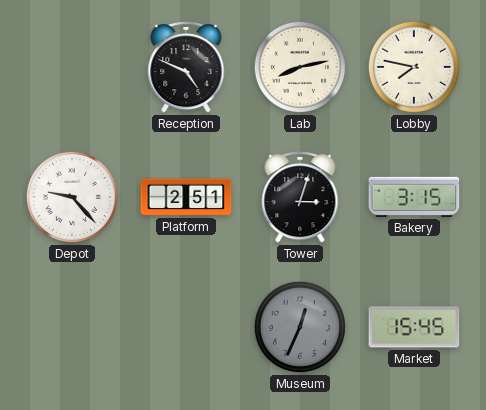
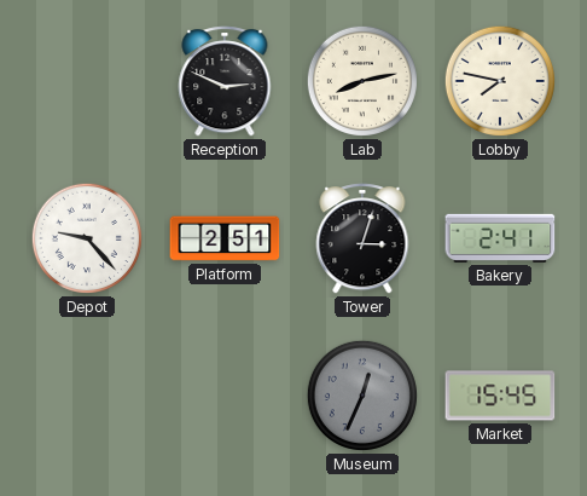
Reception: 4:49 -> 2:49 (225, 81)
Bakery: 3:15 -> 2:41 (500, 238)
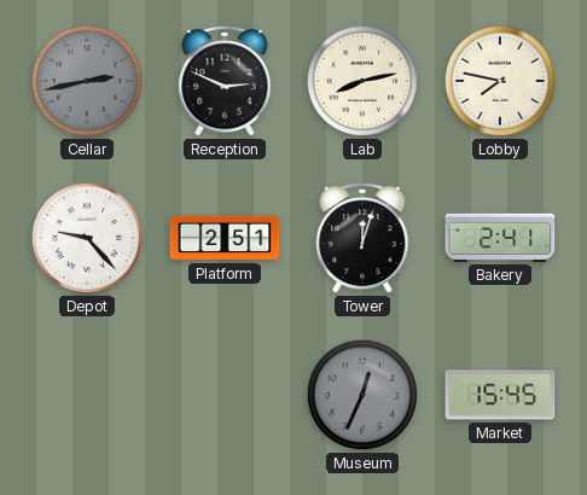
Cellar: none -> 2:43 (87, 81)
Tower: 3:03 -> 12:03 (362, 238)
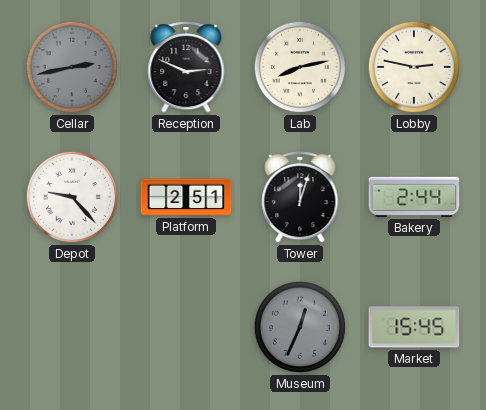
Lobby: 7:47 -> 2:47 (414, 67)
Bakery: 2:41 -> 2:44 (414, 197)
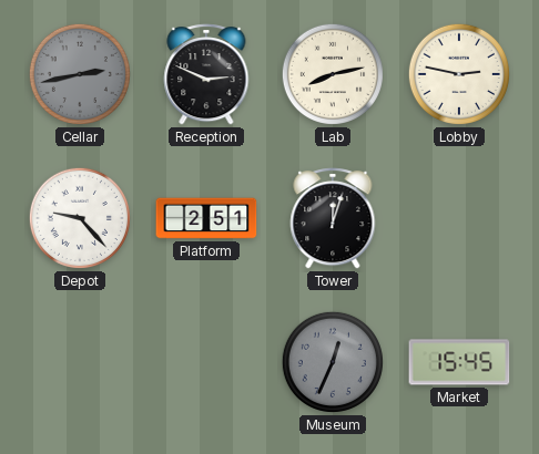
Bakery: 2:44 -> none (414, 197)
